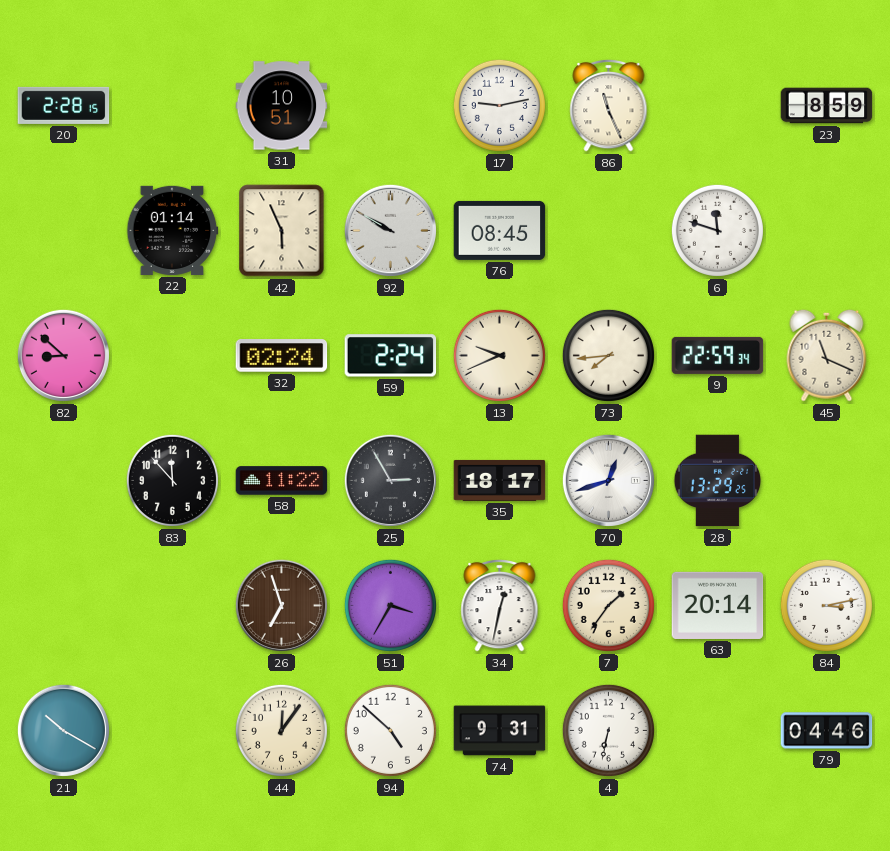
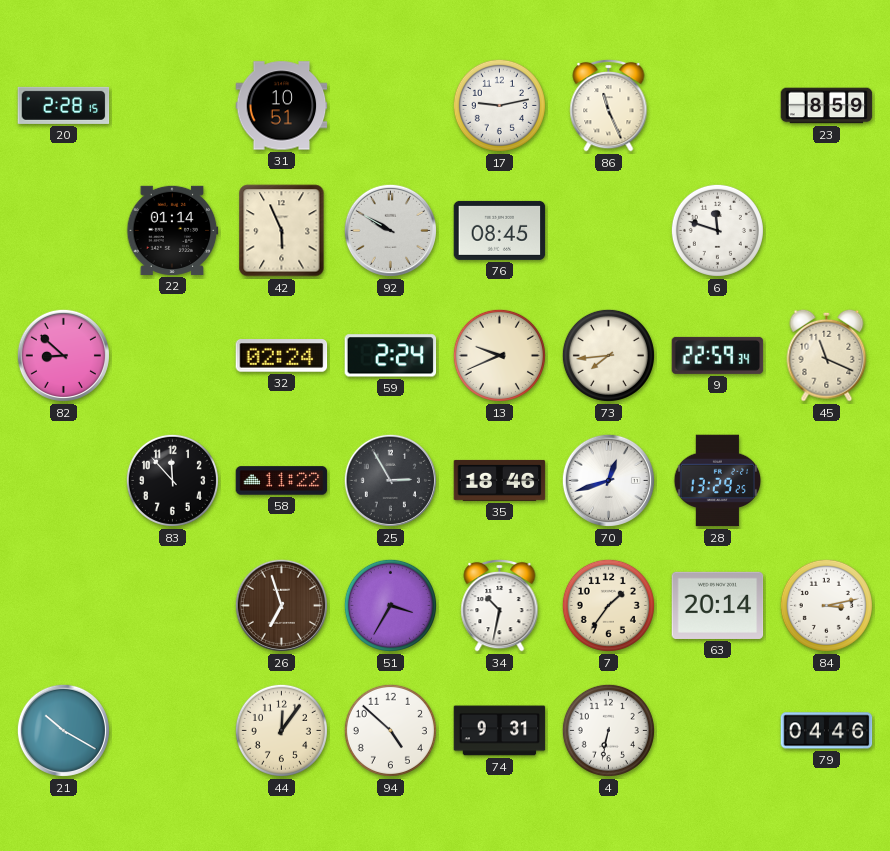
35: 18:17 -> 18:46 (500, 480)
34: 12:32 -> 10:32 (500, 605)
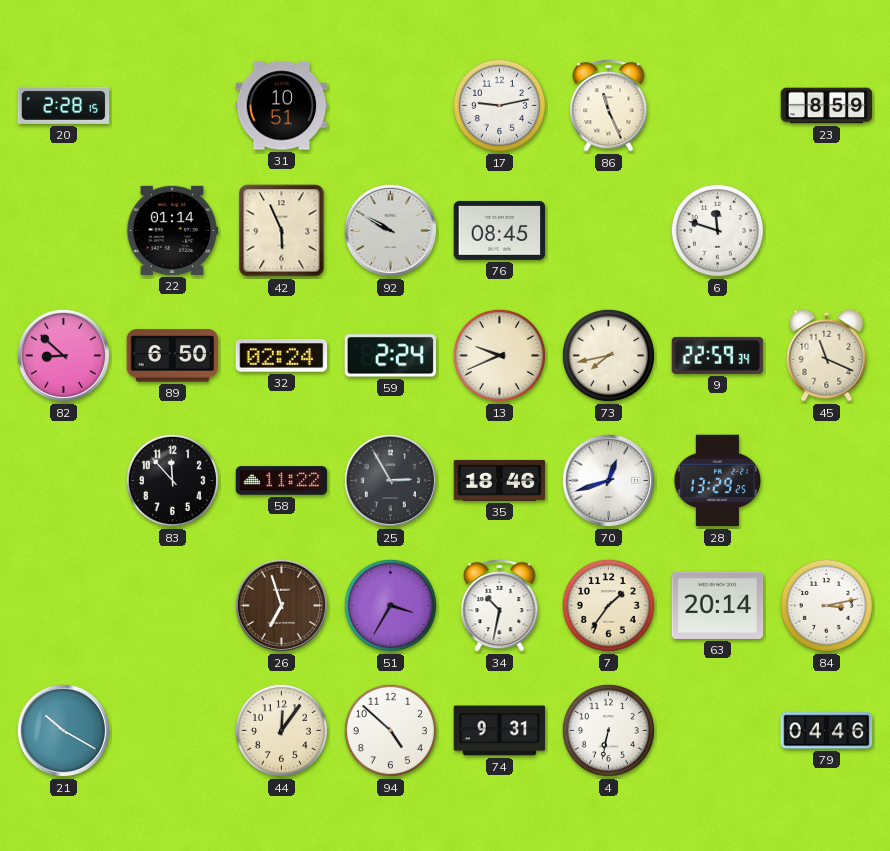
89: none -> 6:50 (173, 356)
73: 7:44 -> 7:43 (608, 355)
